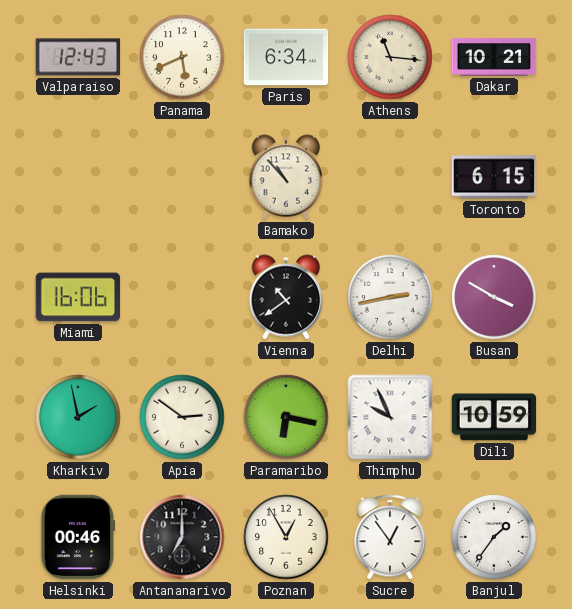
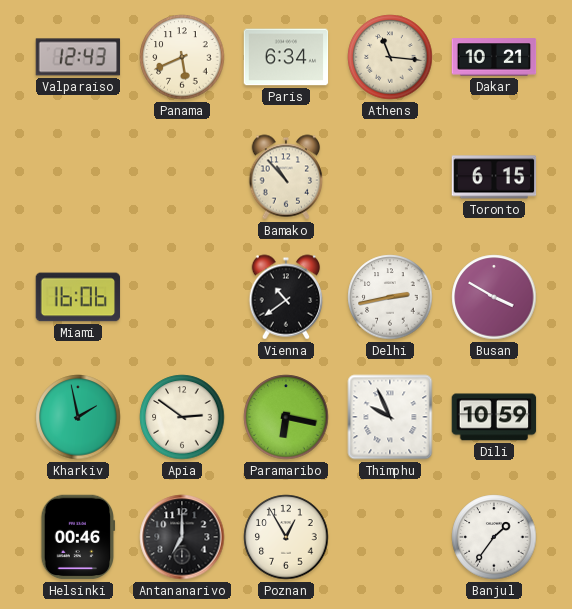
Sucre: 12:54 -> none (390, 537)
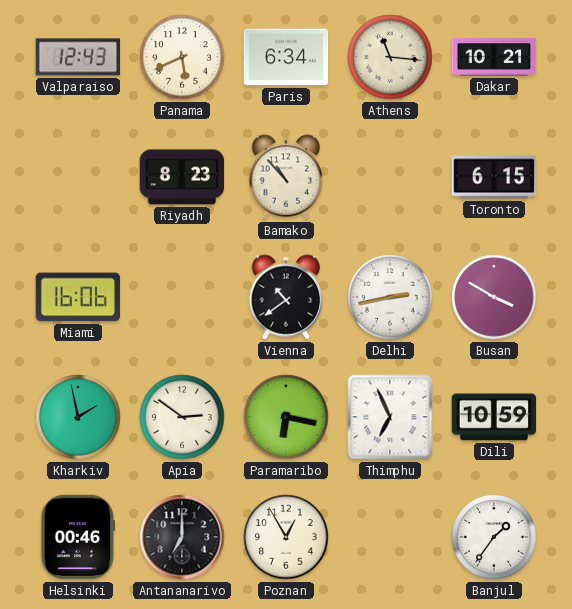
Riyadh: none -> 8:23 (182, 177)
Thimphu: 9:56 -> 6:56 (390, 417)
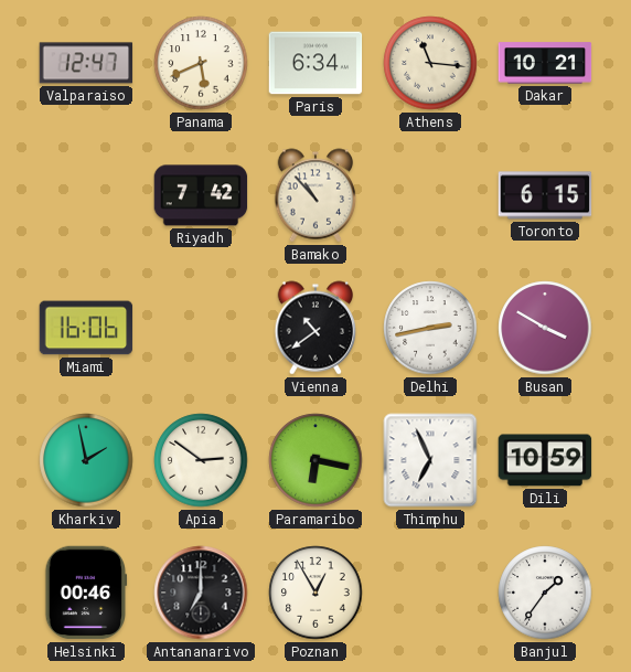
Valparaiso: 12:43 -> 12:47 (86, 63)
Riyadh: 8:23 -> 7:42 (201, 195)
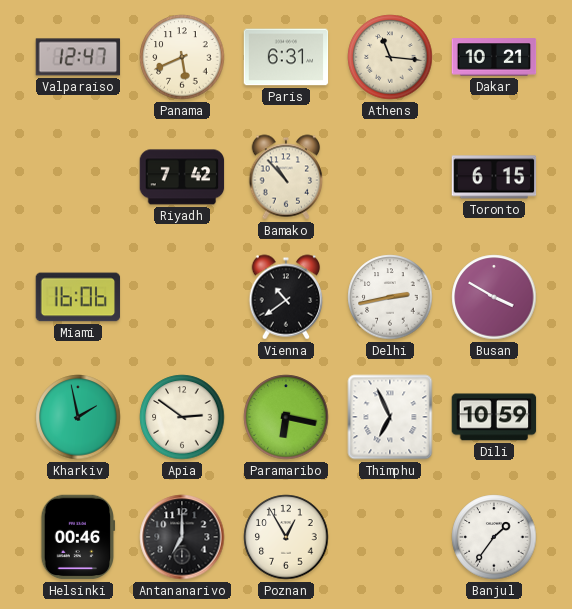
Paris: 6:34 -> 6:31 (286, 57)
